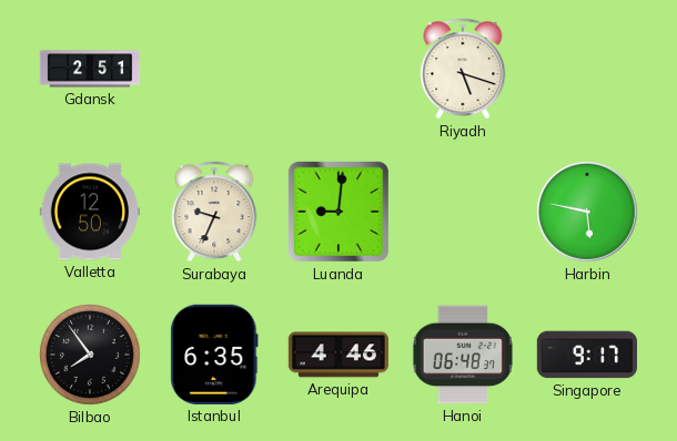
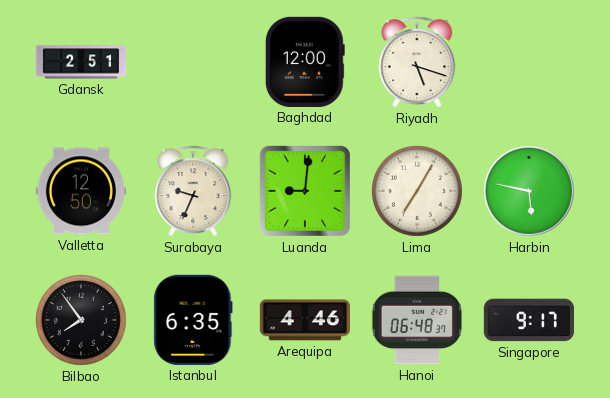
Baghdad: none -> 12:00 (305, 62)
Lima: none -> 7:05 (418, 192)
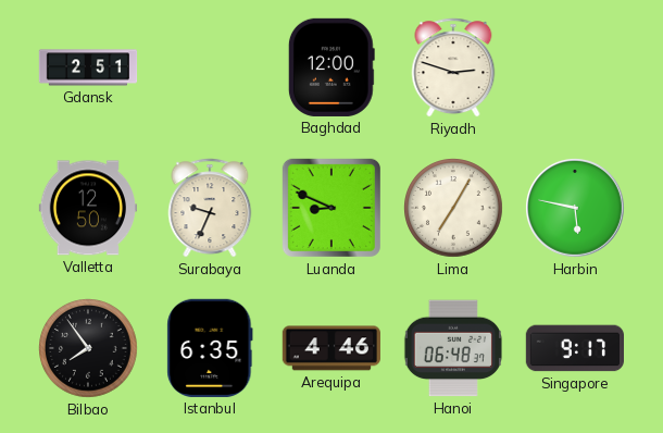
Riyadh: 5:18 -> 2:48 (453, 67)
Luanda: 9:01 -> 8:49 (331, 208)
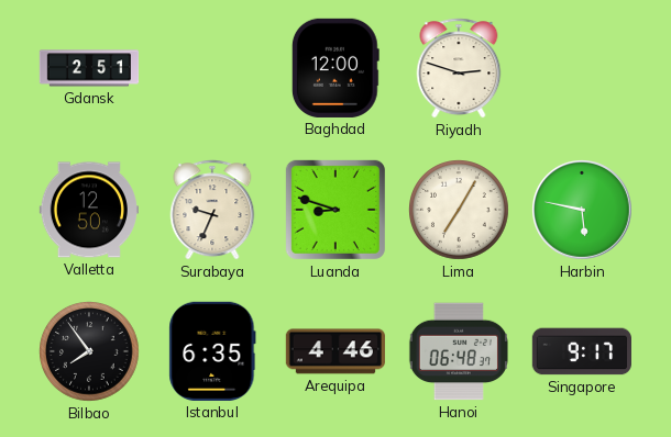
Luanda: 8:49 -> 8:48 (335, 210)
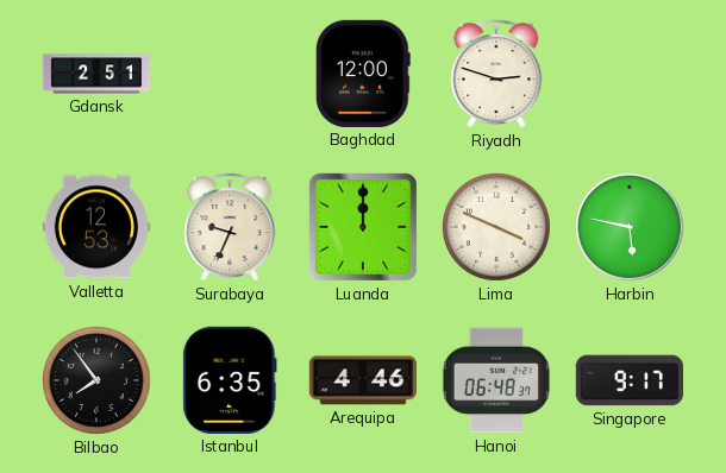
Valletta: 12:50 -> 12:53 (95, 227)
Luanda: 8:48 -> 12:00 (363, 227)
Lima: 7:05 -> 3:49 (497, 228)
